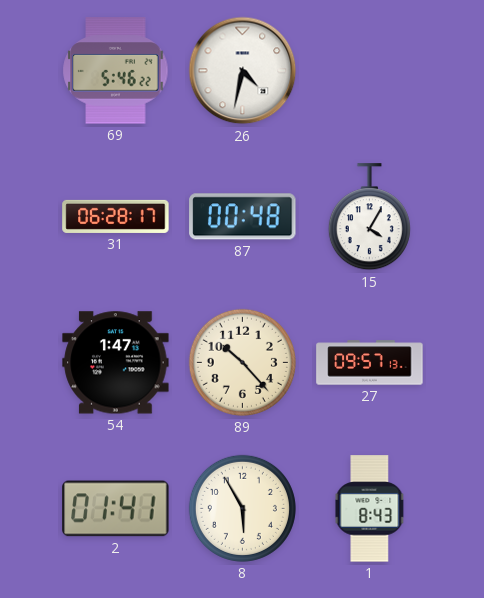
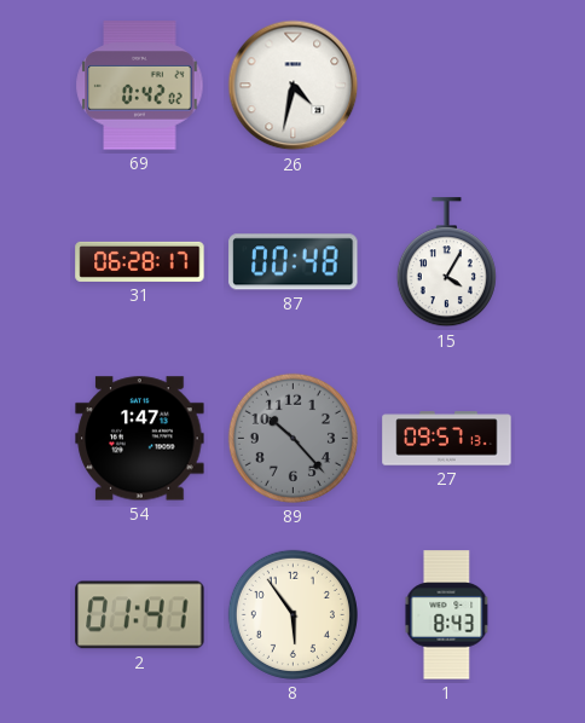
69: 5:46 -> 0:42 (140, 86)
89 dial: cream -> grey (292, 438)
8: 5:55 -> 5:54 (292, 614)
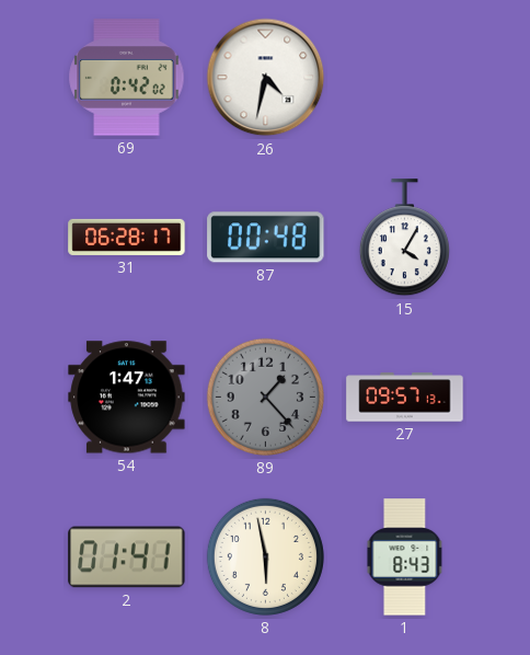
89: 10:23 -> 1:23 (265, 397)
8: 5:54 -> 5:58 (265, 556)
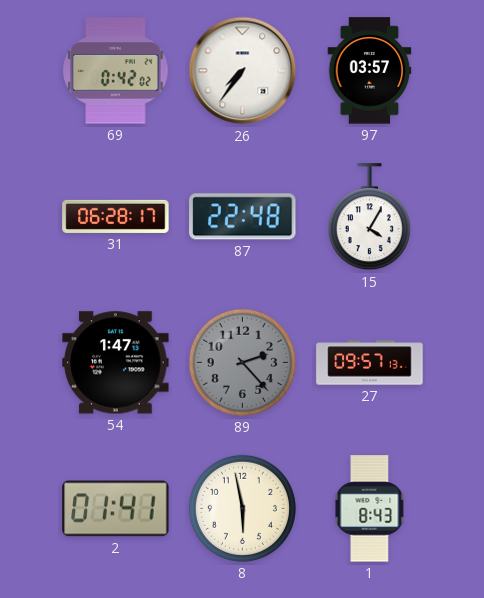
26: 4:32 -> 7:36 (243, 71)
97: none -> 03:57 (370, 71)
87: 00:48 -> 22:48 (243, 217)
89: 1:23 -> 2:23 (242, 362)
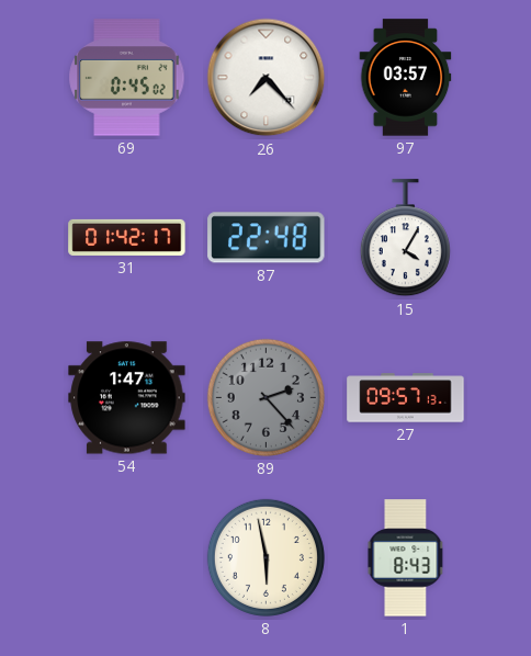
69: 0:42 -> 0:45 (127, 78)
26: 7:36 -> 7:23 (267, 78)
31: 06:28 -> 01:42 (127, 237)
2: 01:41 -> none (116, 509)
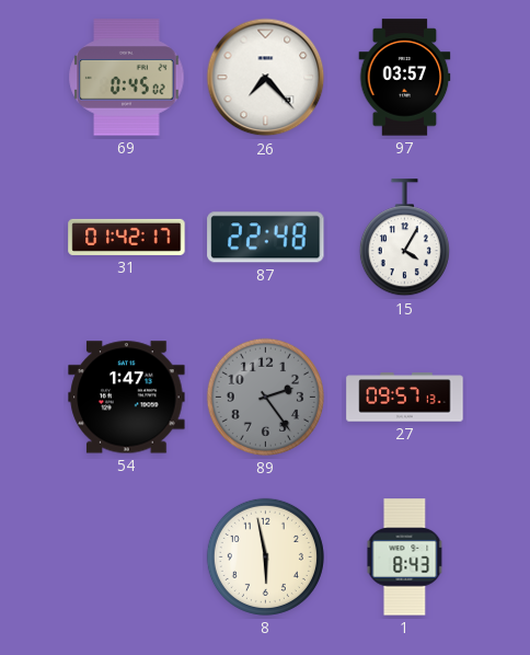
89: 2:23 -> 2:24 (265, 397)
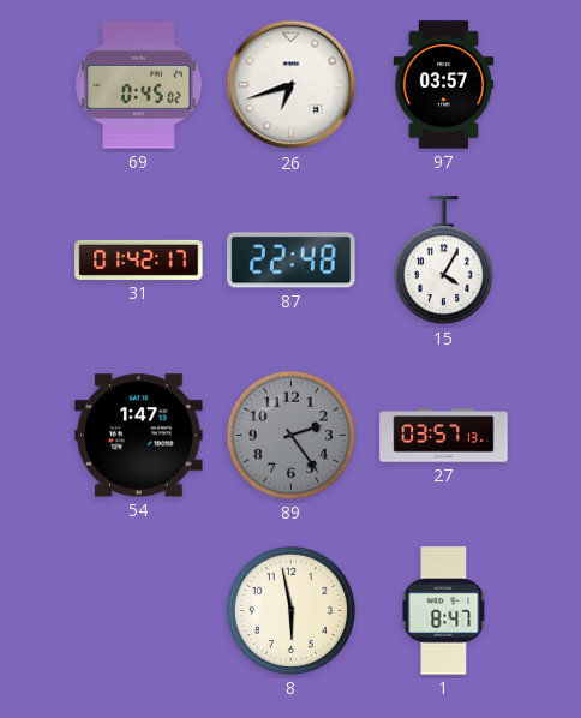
26: 7:23 -> 6:42 (292, 85)
27: 09:57 -> 03:57 (444, 436)
1: 8:43 -> 8:47 (444, 611)
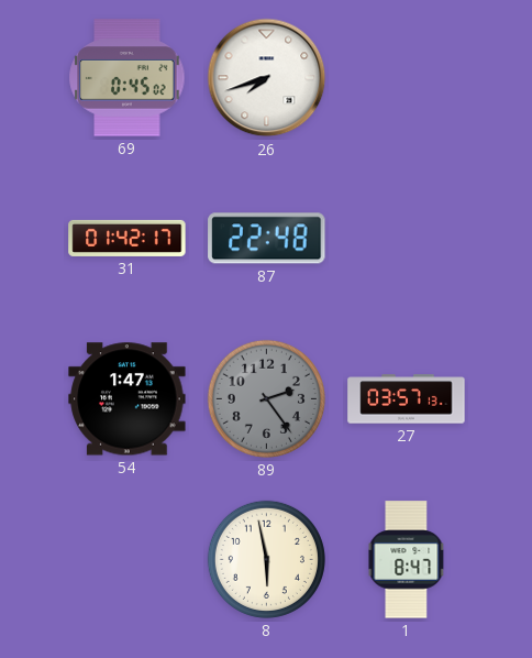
26: 6:42 -> 7:42 (267, 78)
97: 03:57 -> none (444, 85)
15: 4:05 -> none (443, 261)
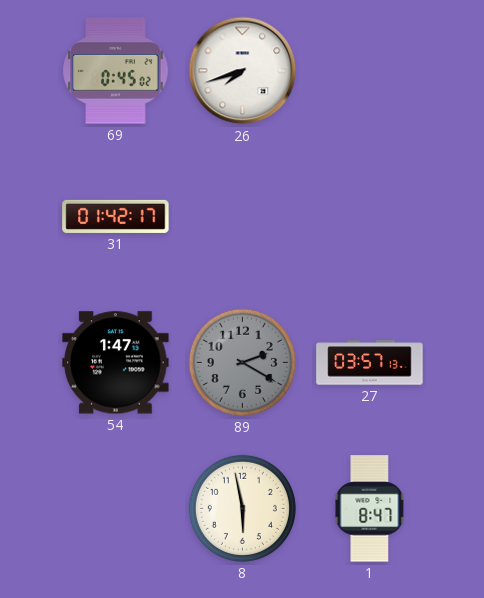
87: 22:48 -> none (267, 239)
89: 2:24 -> 2:20 (242, 362)
